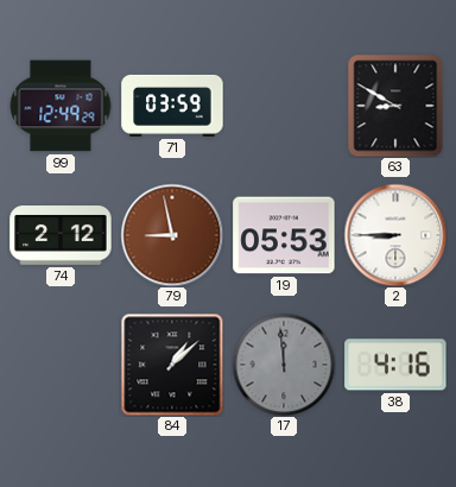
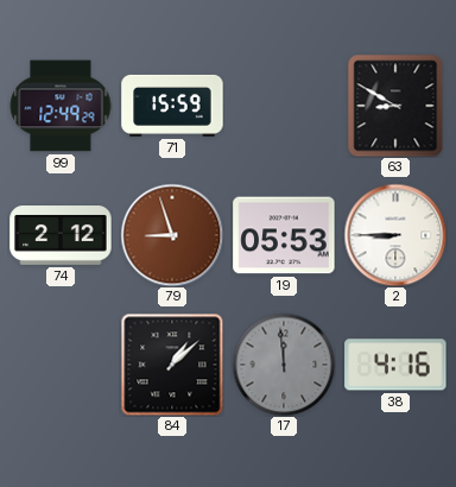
71: 03:59 -> 15:59 (172, 106)
79: 8:58 -> 8:57 (172, 235)
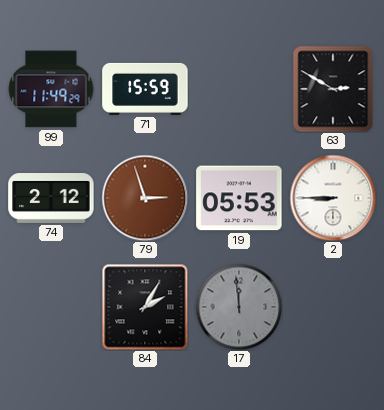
99: 12:49 -> 11:49 (51, 89)
63: 8:50 -> 2:50 (333, 89)
79: 8:57 -> 2:57 (145, 198)
84: 1:08 -> 2:05 (145, 307)
38: 4:16 -> none (395, 365)
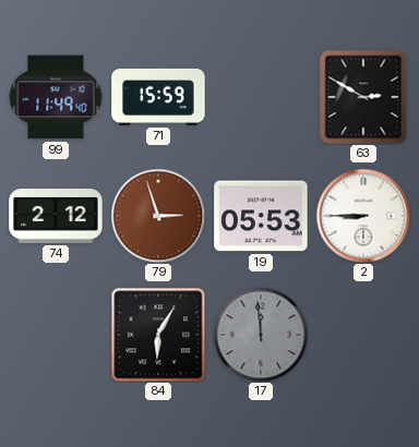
99: 11:49:29 -> 11:49:40 (56, 97)
84: 2:05 -> 6:05 (158, 335)
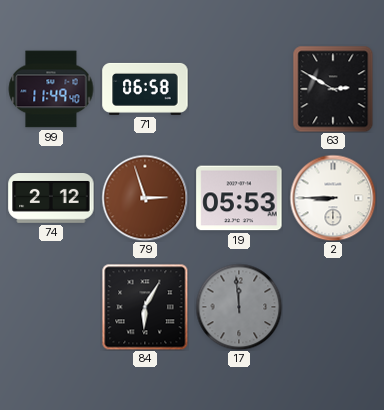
71: 15:59 -> 06:58 (145, 89)
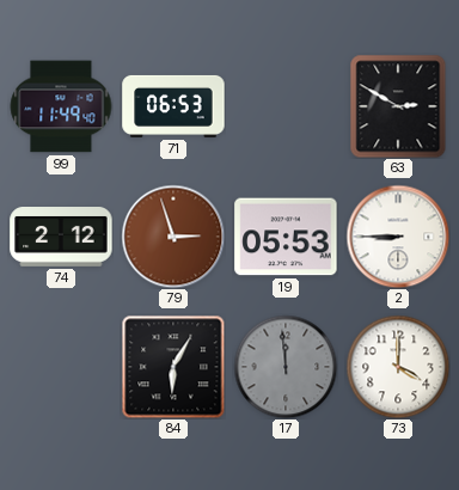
71: 06:58 -> 06:53 (173, 106)
73: none -> 4:00 (398, 367)
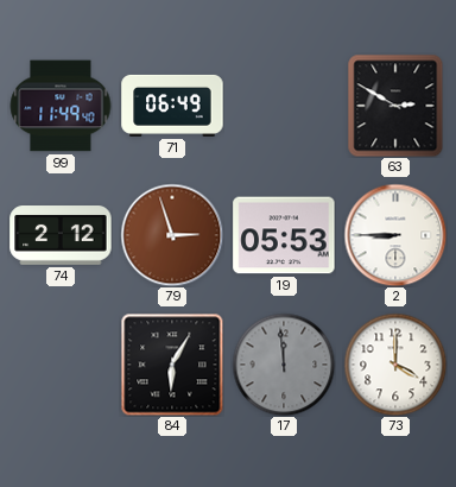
71: 06:53 -> 06:49 (172, 106)
